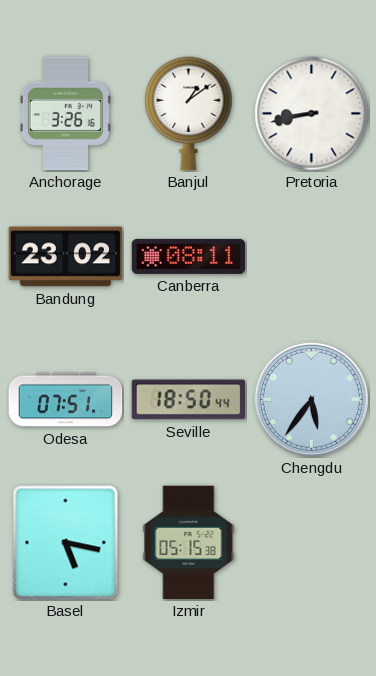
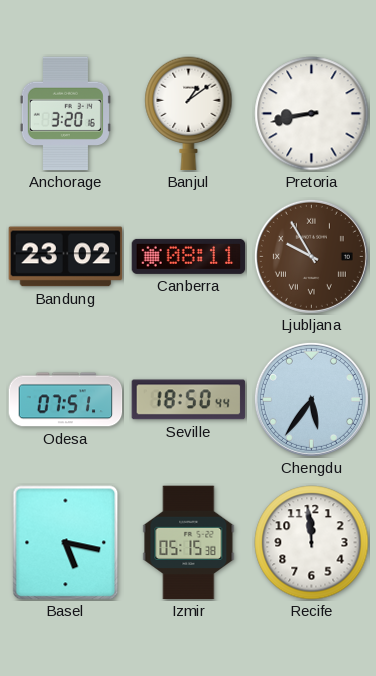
Anchorage: 3:26 -> 3:20 (65, 114)
Ljubljana: none -> 9:55 (311, 256)
Recife: none -> 11:59 (312, 543)
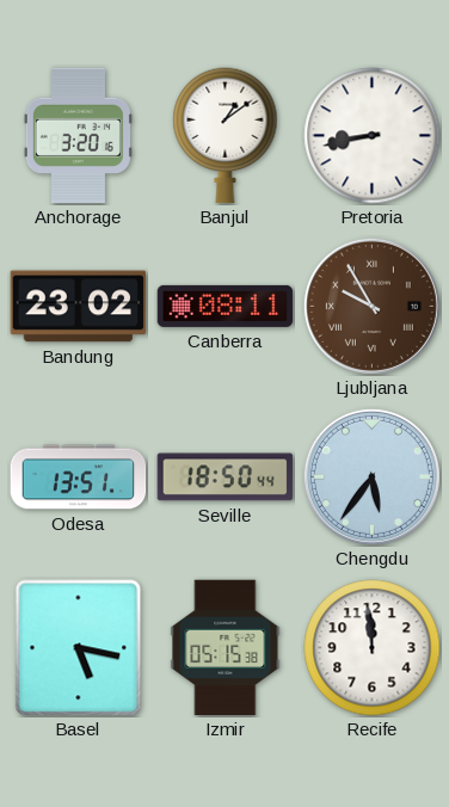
Odesa: 07:51 -> 13:51 (79, 478)
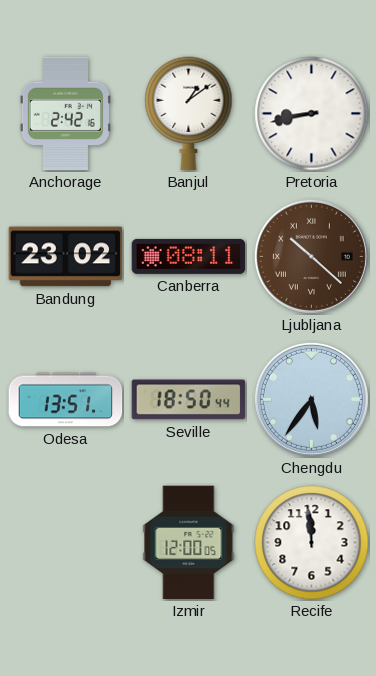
Anchorage: 3:20 -> 2:42 (65, 114)
Ljubljana: 9:55 -> 10:22 (311, 256)
Basel: 5:17 -> none (79, 648)
Izmir: 05:15 -> 12:00 (189, 543)
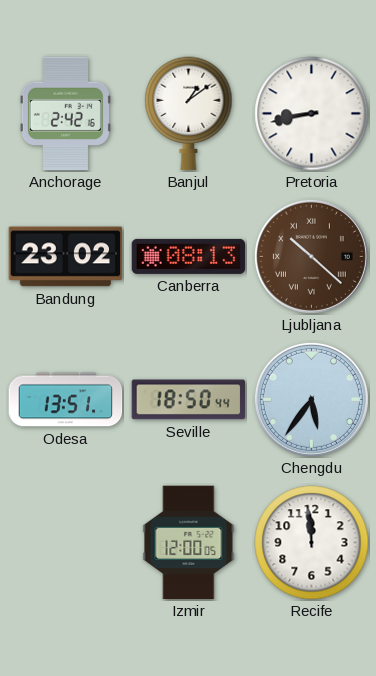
Canberra: 08:11 -> 08:13 (189, 256)
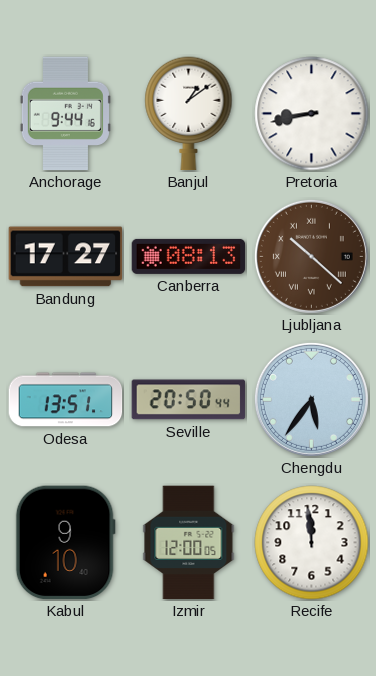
Anchorage: 2:42 -> 9:44 (65, 114)
Bandung: 23:02 -> 17:27 (66, 257)
Seville: 18:50 -> 20:50 (189, 400)
Kabul: none -> 9:10 (65, 543)
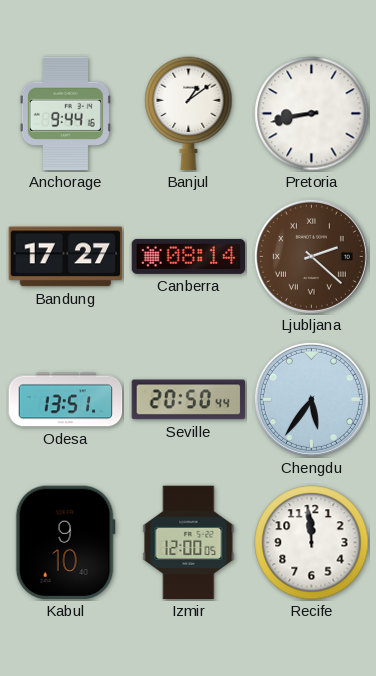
Canberra: 08:13 -> 08:14 (189, 256)
Ljubljana: 10:22 -> 2:22 (311, 256)
